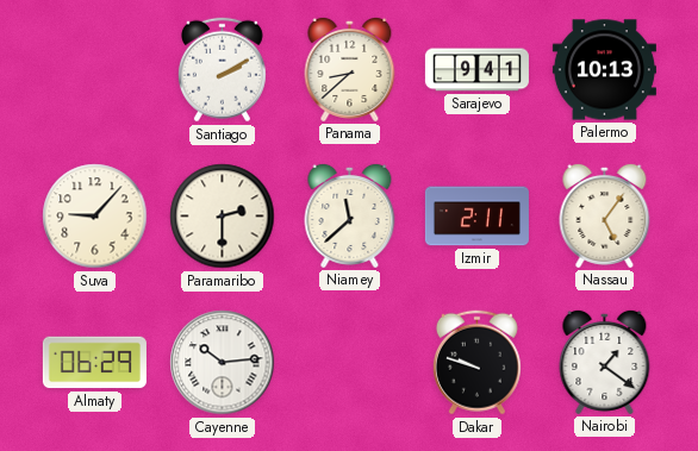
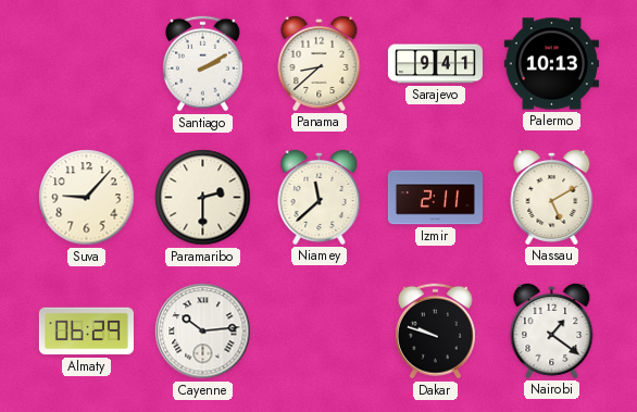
Nassau: 5:06 -> 5:10 (552, 197)
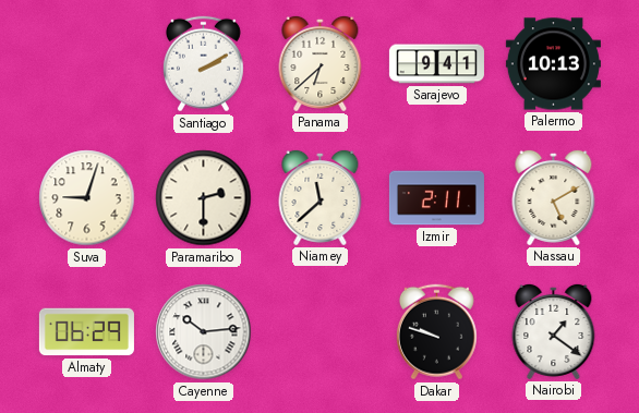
Panama: 8:38 -> 6:38 (321, 63)
Suva: 9:07 -> 9:03 (87, 198)
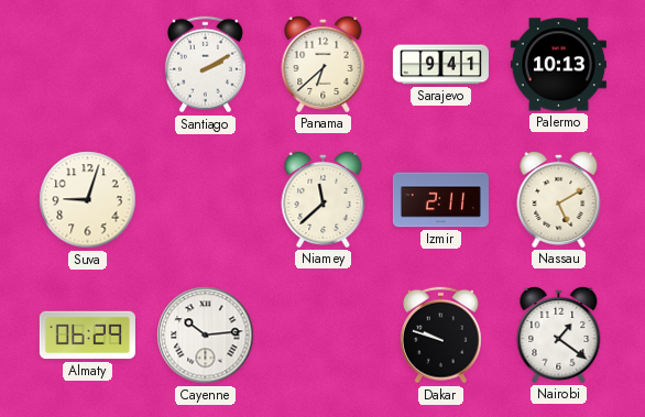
Paramaribo: 2:30 -> none (204, 198)
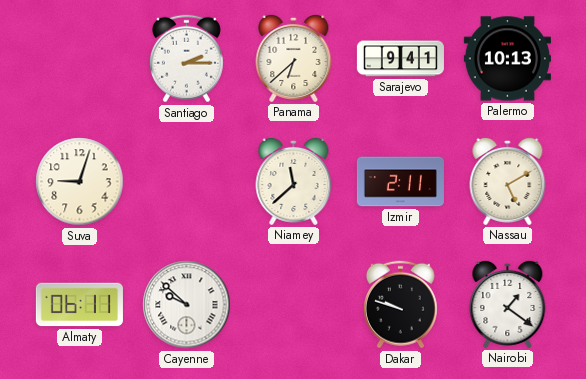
Santiago: 2:10 -> 2:15 (186, 59)
Almaty: 06:29 -> 06:11 (79, 305)
Cayenne: 10:14 -> 9:52 (187, 305)
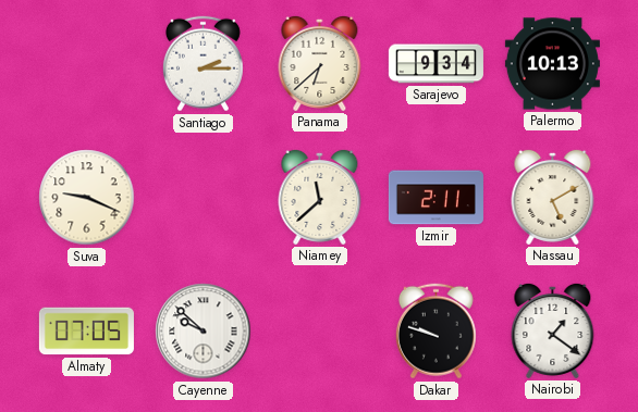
Sarajevo: 9:41 -> 9:34 (435, 64)
Suva: 9:03 -> 9:19 (87, 198)
Almaty: 06:11 -> 07:05 (86, 332)
